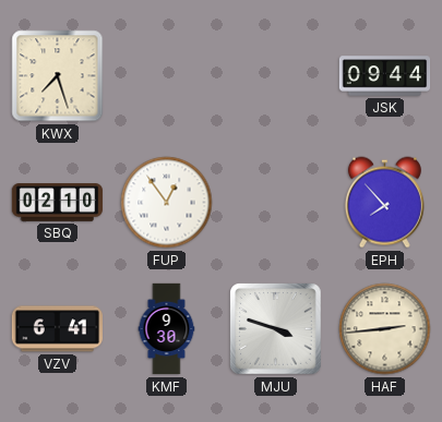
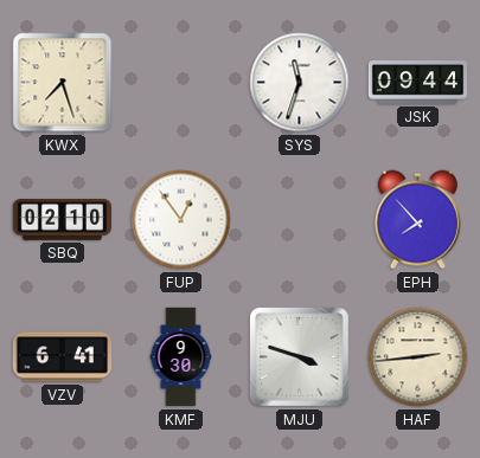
SYS: none -> 11:33 (300, 83)
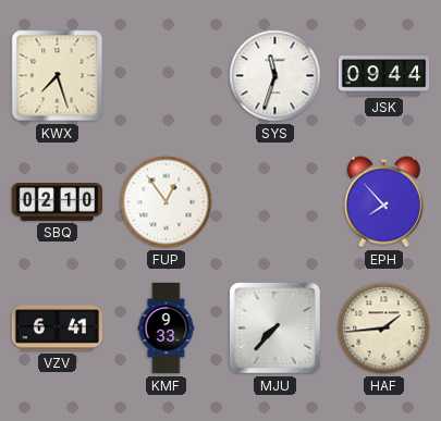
KMF: 9:30 -> 9:33 (167, 329)
MJU: 3:48 -> 7:37 (275, 329)
HAF: 2:44 -> 1:44 (384, 329)
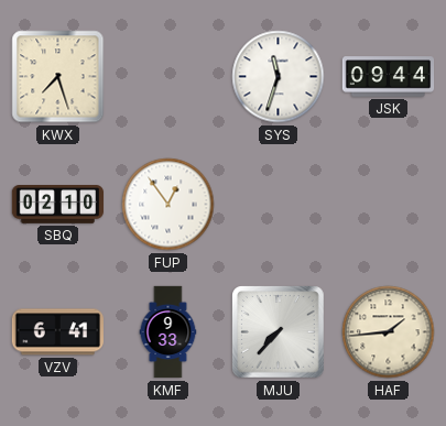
EPH: 7:53 -> none (383, 202)
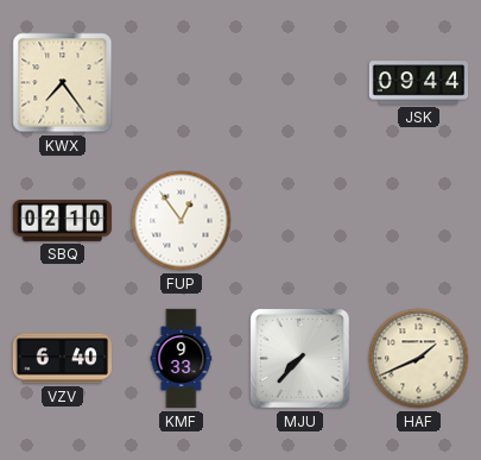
KWX: 7:27 -> 7:24 (63, 83)
SYS: 11:33 -> none (279, 77)
VZV: 6:41 -> 6:40 (62, 359)
HAF: 1:44 -> 1:41 (419, 359)
